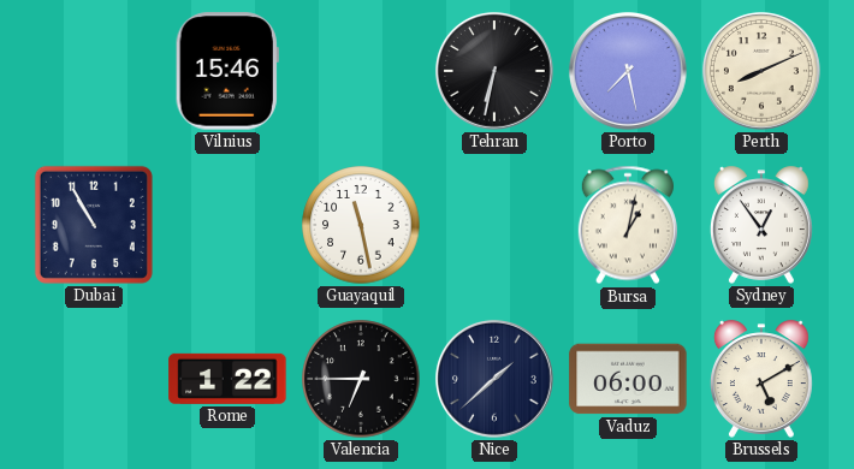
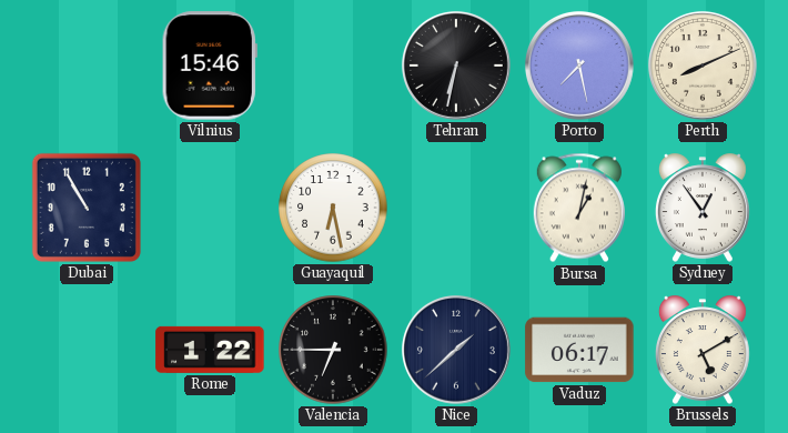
Guayaquil: 11:28 -> 6:28 (333, 208)
Vaduz: 06:00 -> 06:17 (579, 350)
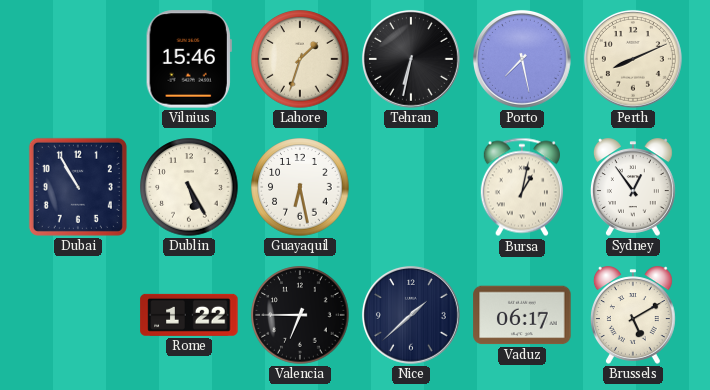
Lahore: none -> 1:33 (300, 59)
Dublin: none -> 5:25 (189, 187)
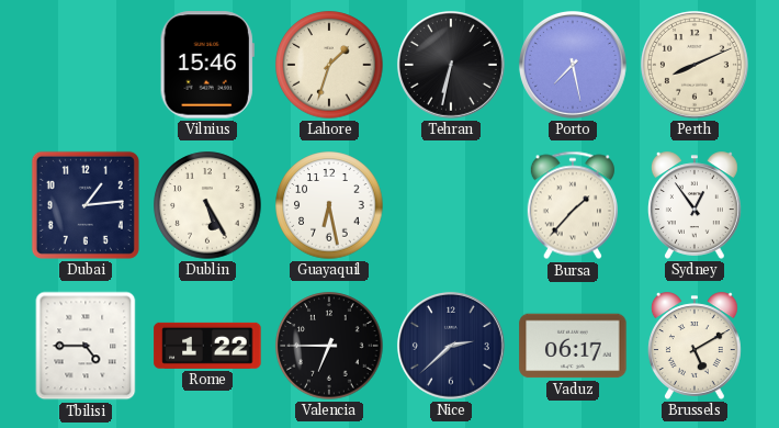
Dubai: 10:55 -> 1:14 (86, 205)
Bursa: 1:02 -> 1:37 (573, 205)
Tbilisi: none -> 4:45 (86, 346)
Nice: 1:38 -> 2:38 (451, 346)
